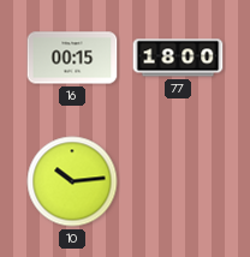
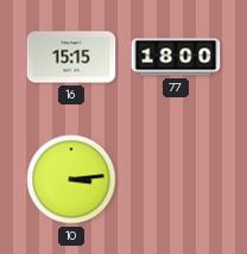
16: 00:15 -> 15:15 (71, 57)
10: 10:14 -> 3:14 (71, 179)
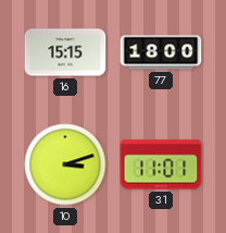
10: 3:14 -> 3:12 (65, 164)
31: none -> 11:01 (161, 164)
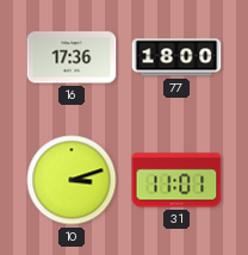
16: 15:15 -> 17:36 (72, 57)
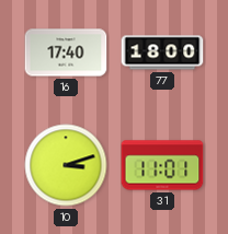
16: 17:36 -> 17:40 (66, 52)
